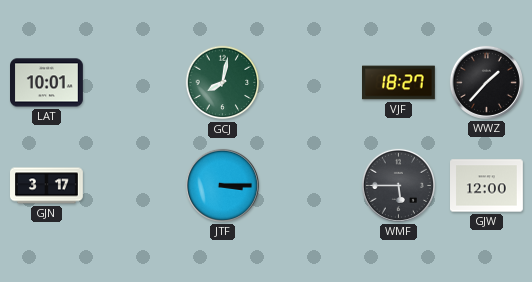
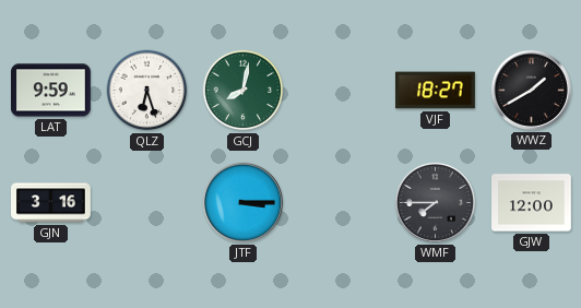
LAT: 10:01 -> 9:59 (51, 91)
QLZ: none -> 6:27 (147, 91)
WWZ: 1:37 -> 1:40 (531, 90)
GJN: 3:17 -> 3:16 (51, 203)
WMF: 5:45 -> 7:45 (435, 202)
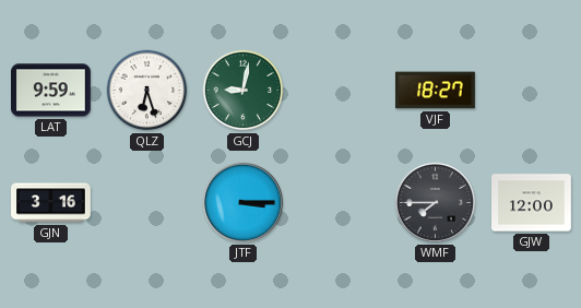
GCJ: 8:02 -> 9:02 (244, 91)
WWZ: 1:40 -> none (531, 90)
